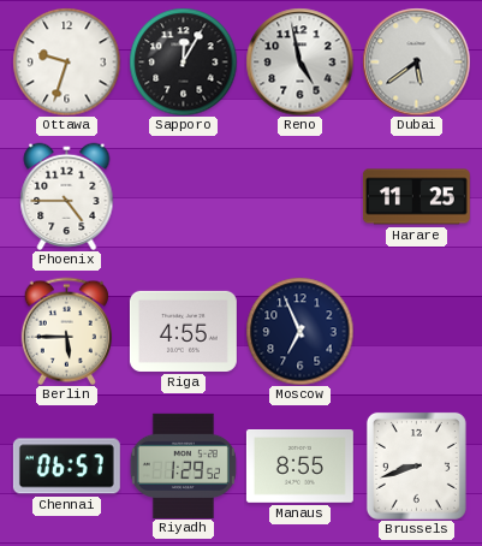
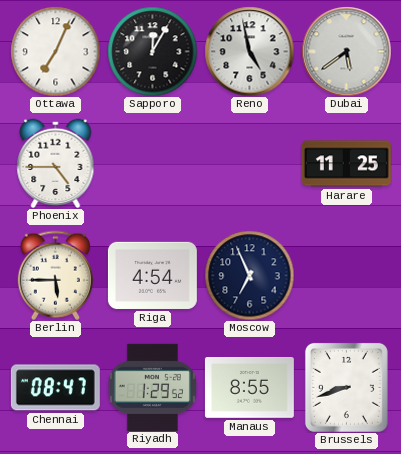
Ottawa: 9:33 -> 7:04 (55, 51)
Riga: 4:55 -> 4:54 (152, 275)
Chennai: 06:57 -> 08:47 (55, 388)
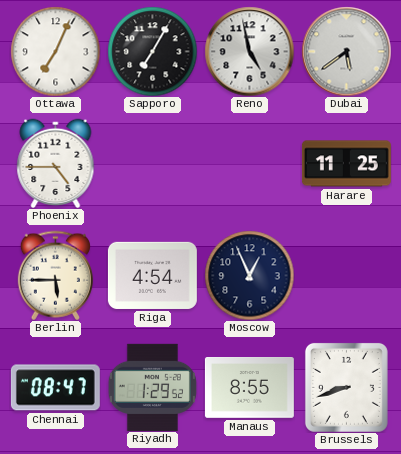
Sapporo: 12:05 -> 7:05 (152, 51)
Moscow: 6:56 -> 12:56 (249, 275)
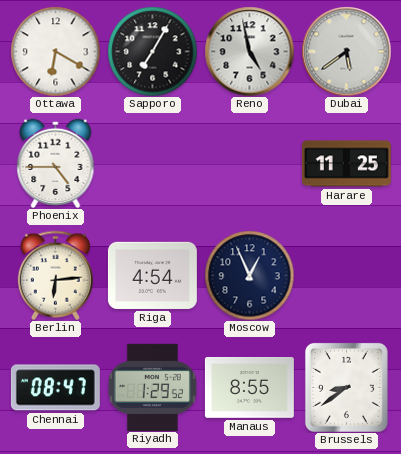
Ottawa: 7:04 -> 6:20 (55, 51)
Berlin: 5:45 -> 6:14 (55, 275)
Brussels: 8:42 -> 8:39 (346, 387)
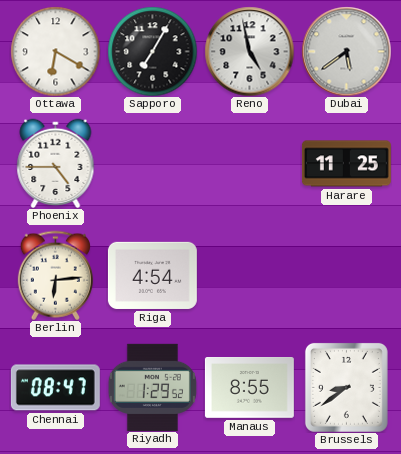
Moscow: 12:56 -> none (249, 275)
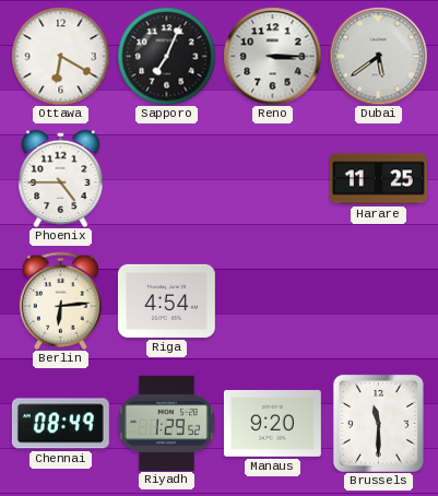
Sapporo: 7:05 -> 7:04 (166, 56)
Reno: 4:58 -> 3:15 (272, 56)
Chennai: 08:47 -> 08:49 (60, 424)
Manaus: 8:55 -> 9:20 (272, 424)
Brussels: 8:39 -> 11:30 (378, 423)
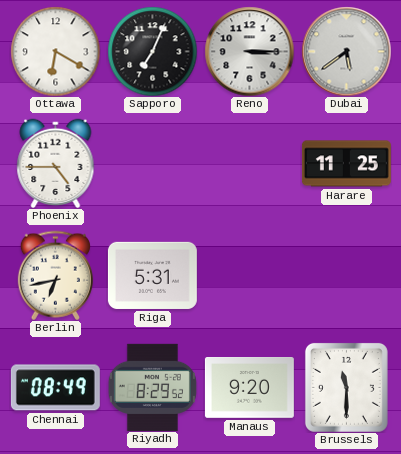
Berlin: 6:14 -> 6:43 (55, 275)
Riga: 4:54 -> 5:31 (152, 275)
Riyadh: 1:29 -> 8:29 (152, 387)
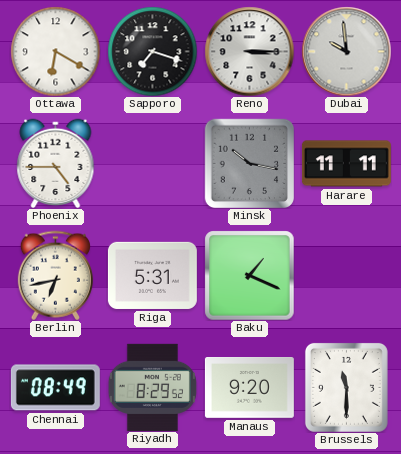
Sapporo: 7:04 -> 7:18 (152, 51)
Dubai: 5:39 -> 9:59 (346, 51)
Minsk: none -> 10:17 (249, 163)
Harare: 11:25 -> 11:11 (346, 164)
Baku: none -> 1:19 (249, 275)
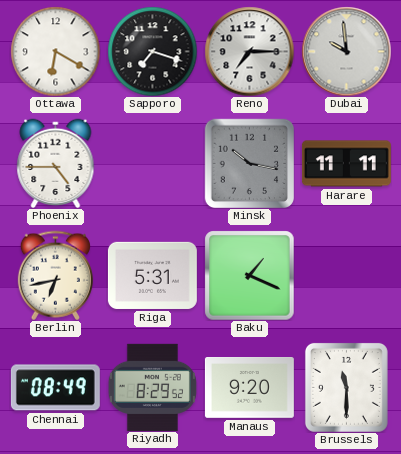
Reno: 3:15 -> 7:15 (249, 51)
